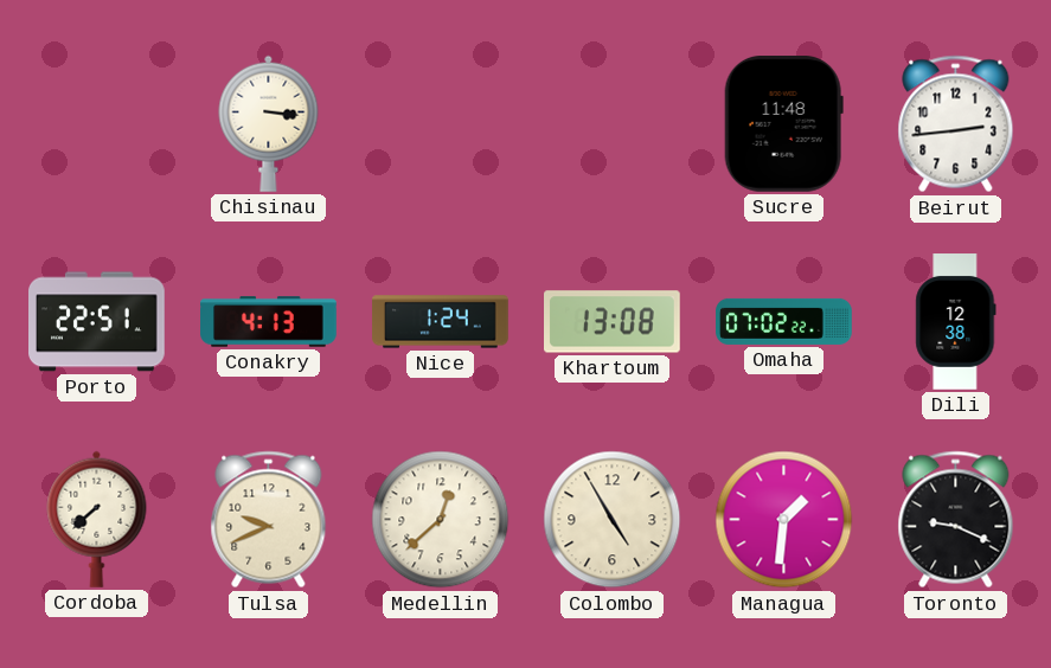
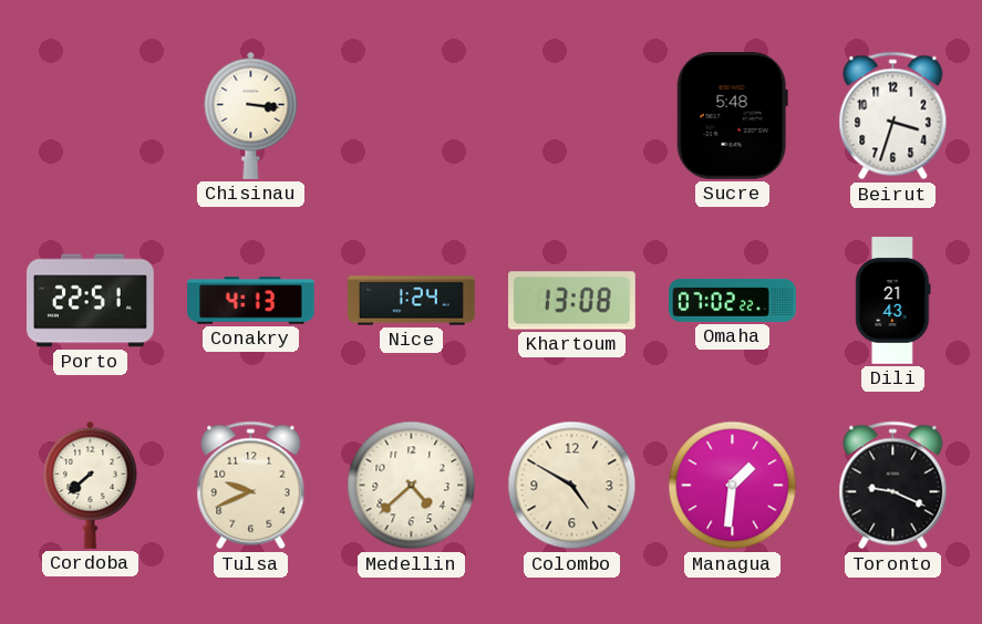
Sucre: 11:48 -> 5:48 (732, 116)
Beirut: 2:44 -> 3:33 (893, 116)
Dili: 12:38 -> 21:43 (893, 301)
Medellin: 12:38 -> 4:38 (412, 486)
Colombo: 4:55 -> 4:50 (572, 486)
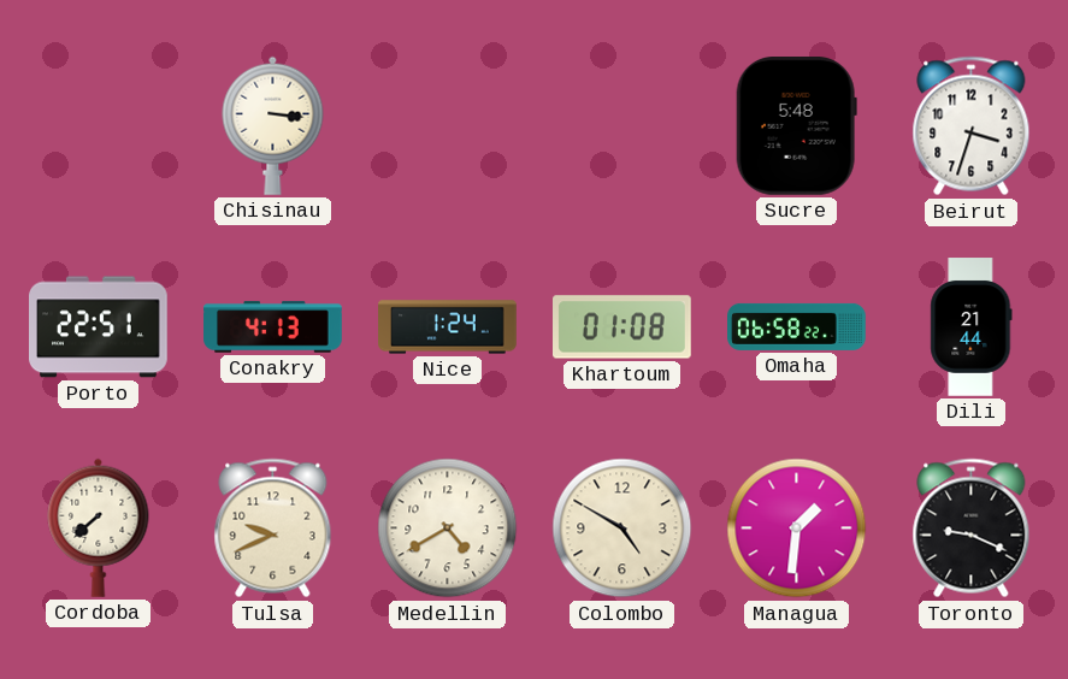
Khartoum: 13:08 -> 01:08 (622, 327)
Omaha: 07:02 -> 06:58 (797, 326)
Dili: 21:43 -> 21:44 (972, 327)
Medellin: 4:38 -> 4:40 (448, 529)
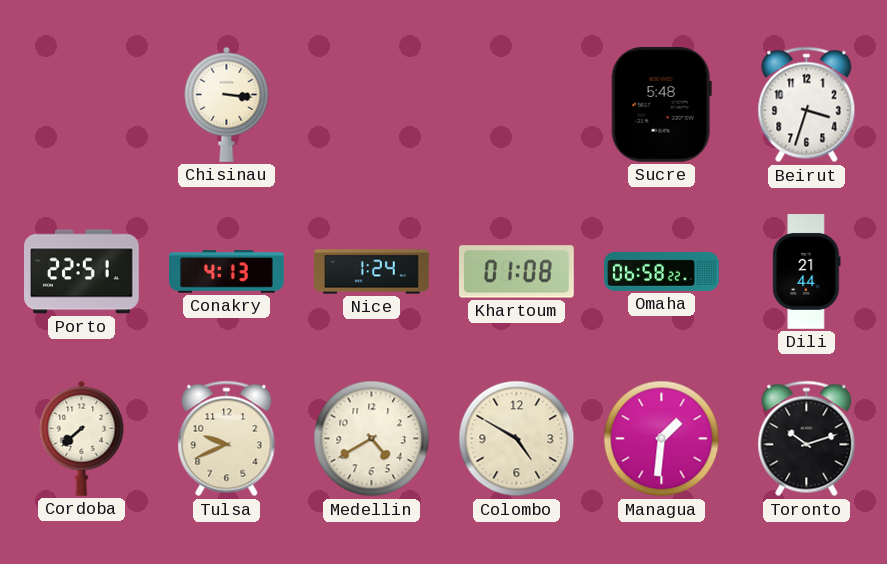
Toronto: 9:19 -> 10:12 (807, 439)
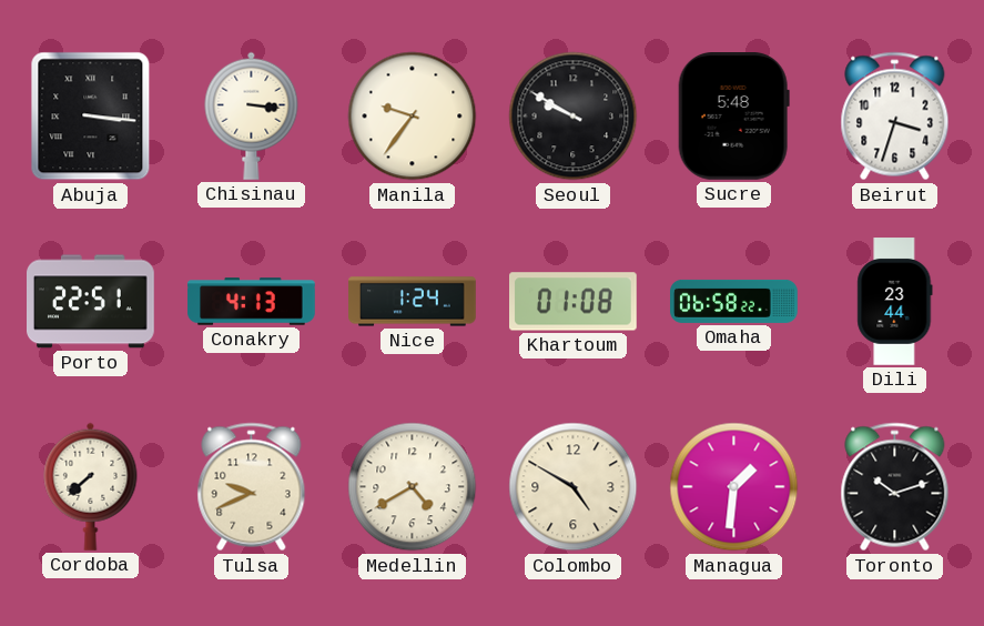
Abuja: none -> 3:16 (91, 117)
Manila: none -> 9:36 (413, 117)
Seoul: none -> 9:50 (574, 117)
Dili: 21:44 -> 23:44 (895, 302)
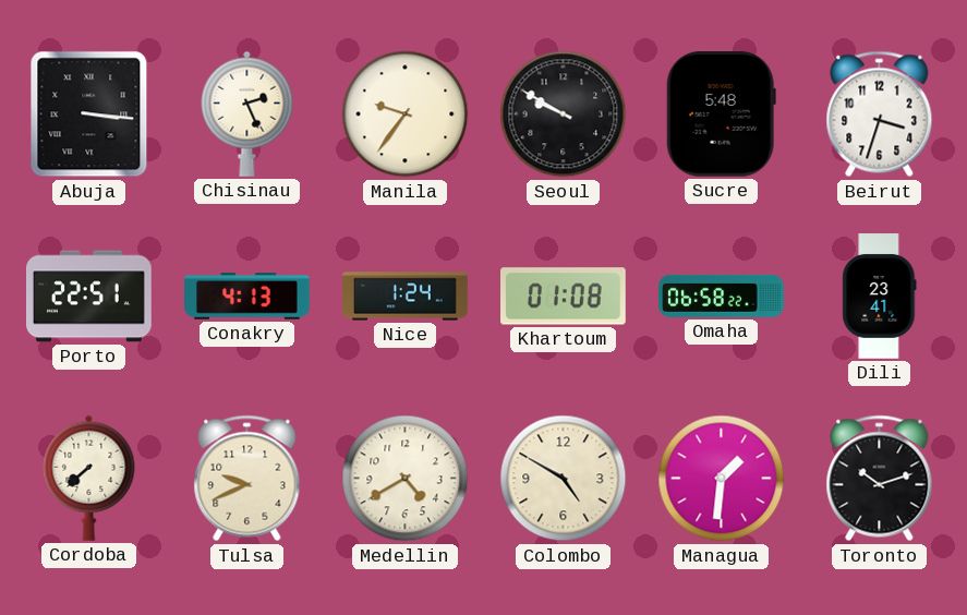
Chisinau: 3:16 -> 2:26 (247, 113)
Dili: 23:44 -> 23:41 (880, 297)
